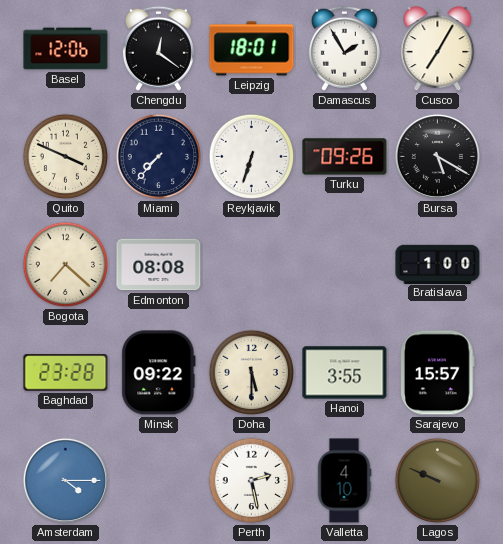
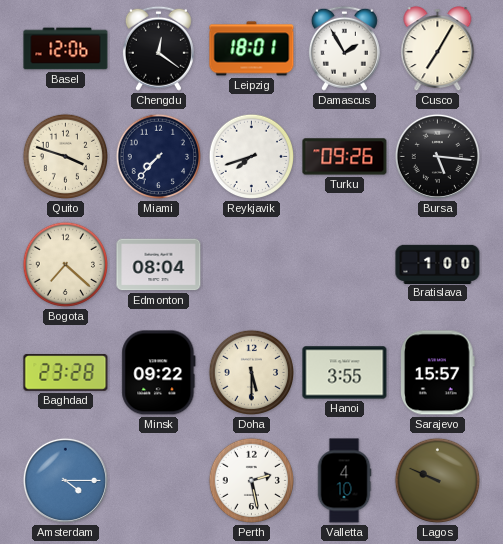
Quito: 3:49 -> 3:48 (66, 157)
Reykjavik: 6:33 -> 7:42 (252, 157)
Bursa: 5:20 -> 5:16 (437, 156)
Edmonton: 08:08 -> 08:04 (159, 265)
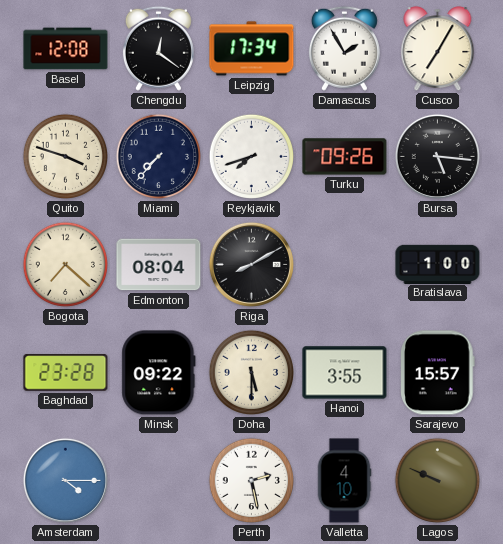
Basel: 12:06 -> 12:08 (66, 49)
Leipzig: 18:01 -> 17:34 (252, 49)
Riga: none -> 8:10 (251, 264)
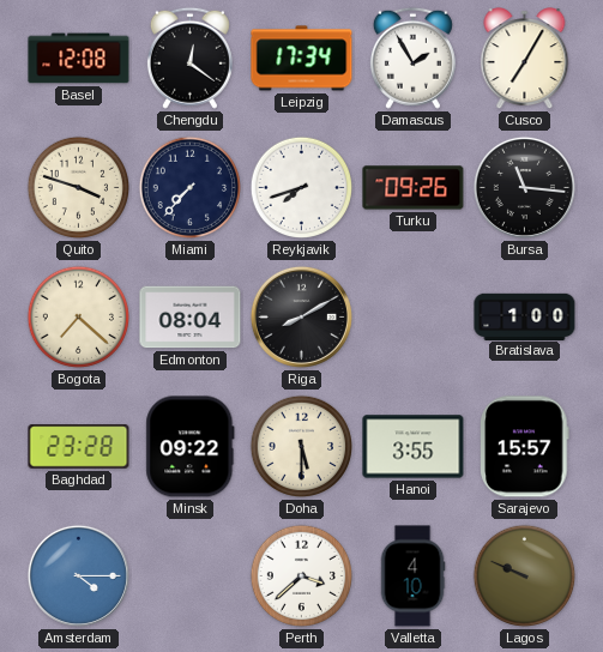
Bursa: 5:16 -> 11:16 (524, 187)
Perth: 2:28 -> 3:38 (302, 576)
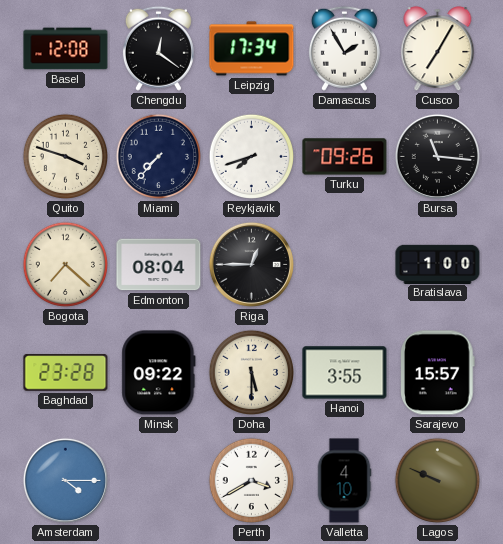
Riga: 8:10 -> 12:45 (251, 264)
Perth: 3:38 -> 3:40 (252, 481)
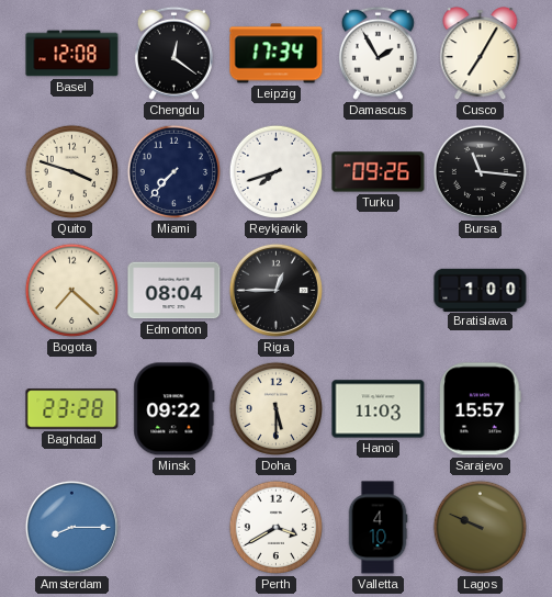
Hanoi: 3:55 -> 11:03 (379, 409)
Amsterdam: 4:15 -> 8:15 (71, 527)
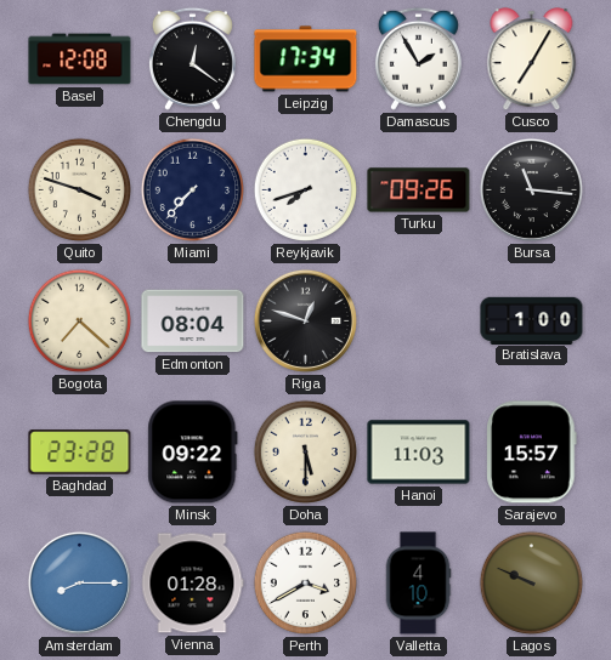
Riga: 12:45 -> 12:48 (305, 320)
Vienna: none -> 01:28 (192, 584)
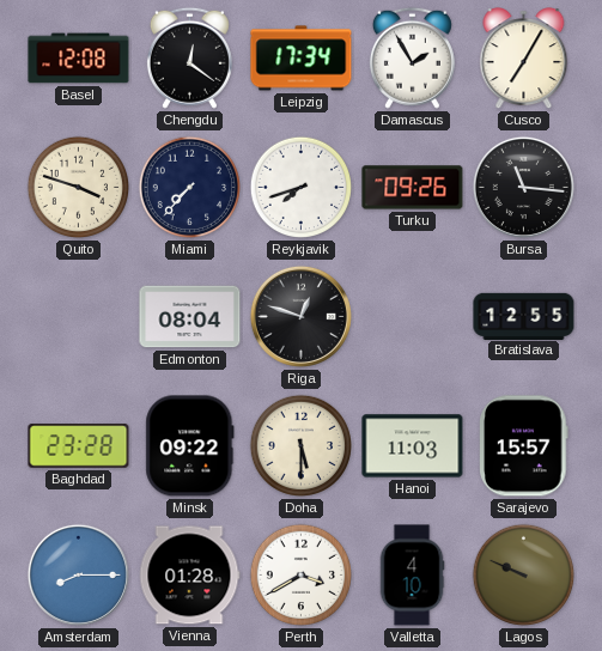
Bogota: 7:22 -> none (80, 322)
Bratislava: 1:00 -> 12:55 (524, 316)
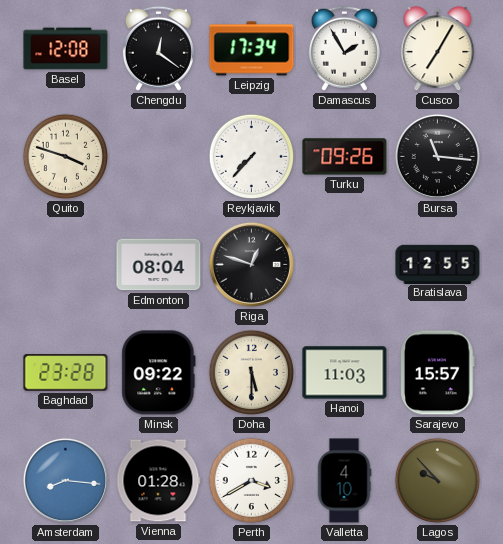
Miami: 7:37 -> none (190, 188)
Reykjavik: 7:42 -> 7:37 (252, 157)
Amsterdam: 8:15 -> 8:16 (65, 480)
Lagos: 9:49 -> 9:53 (438, 481)
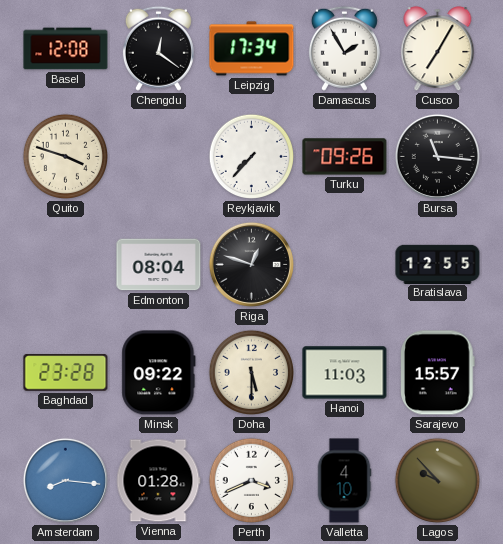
Perth: 3:40 -> 3:41 (252, 481)
